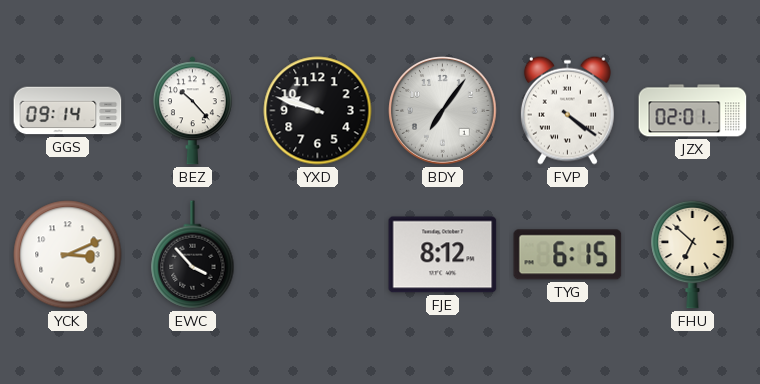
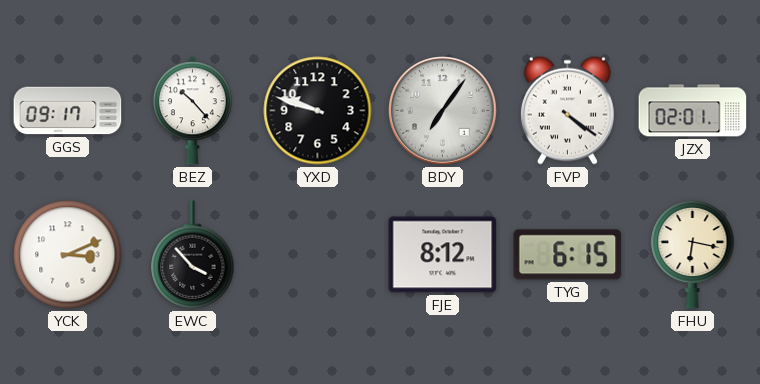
GGS: 09:14 -> 09:17 (68, 111)
FHU: 6:52 -> 6:17 (693, 254)
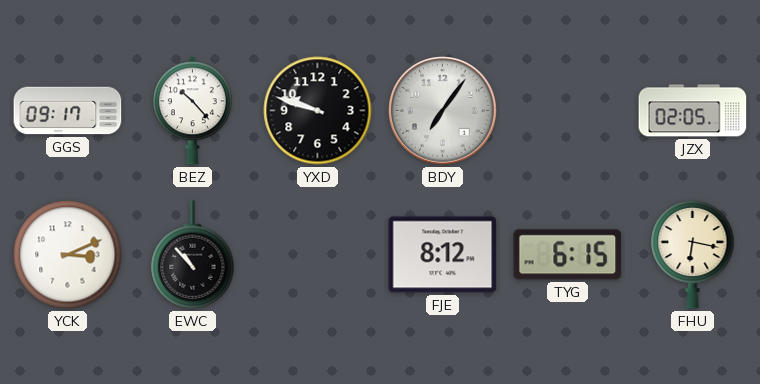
FVP: 4:21 -> none (567, 110)
JZX: 02:01 -> 02:05 (693, 111)
EWC: 3:53 -> 10:53 (193, 255)
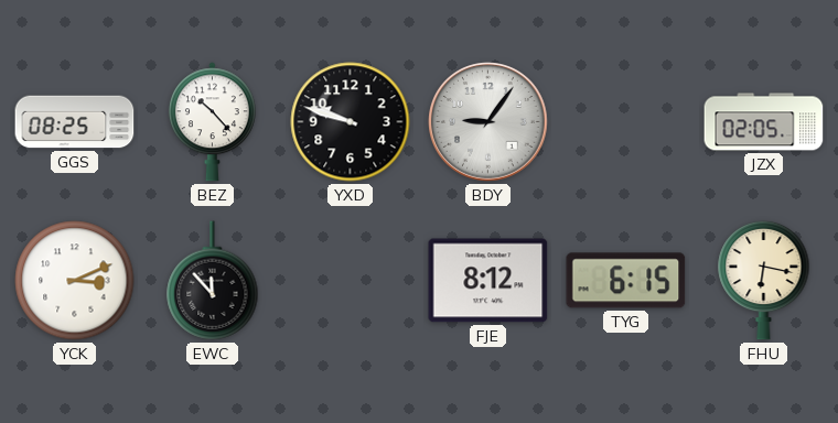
GGS: 09:17 -> 08:25 (75, 122)
BDY: 7:06 -> 9:06 (488, 122)
EWC: 10:53 -> 11:53 (213, 281)
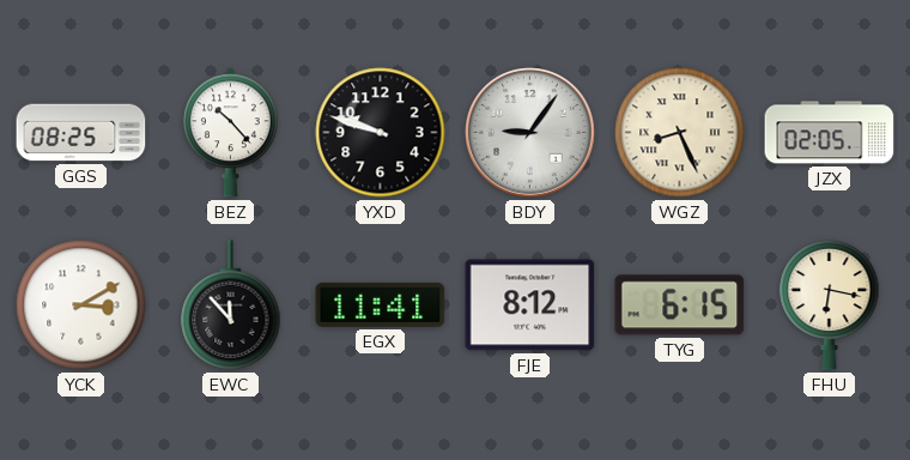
WGZ: none -> 8:26 (680, 133)
YCK: 3:11 -> 3:10 (81, 305)
EGX: none -> 11:41 (381, 304)
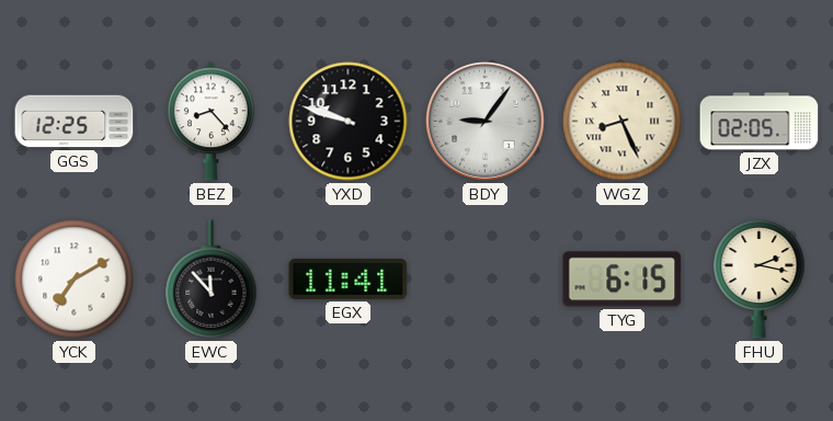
GGS: 08:25 -> 12:25 (75, 122)
BEZ: 10:23 -> 8:23 (210, 122)
YCK: 3:10 -> 7:10 (75, 280)
FJE: 8:12 -> none (530, 305)
FHU: 6:17 -> 2:17 (760, 278)
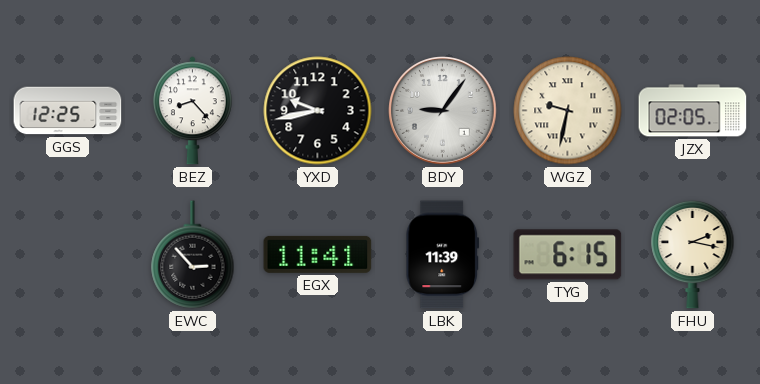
YXD: 9:48 -> 9:43 (318, 111)
WGZ: 8:26 -> 9:32 (568, 111)
YCK: 7:10 -> none (75, 280)
EWC: 11:53 -> 2:53 (193, 255)
LBK: none -> 11:39 (443, 255)
